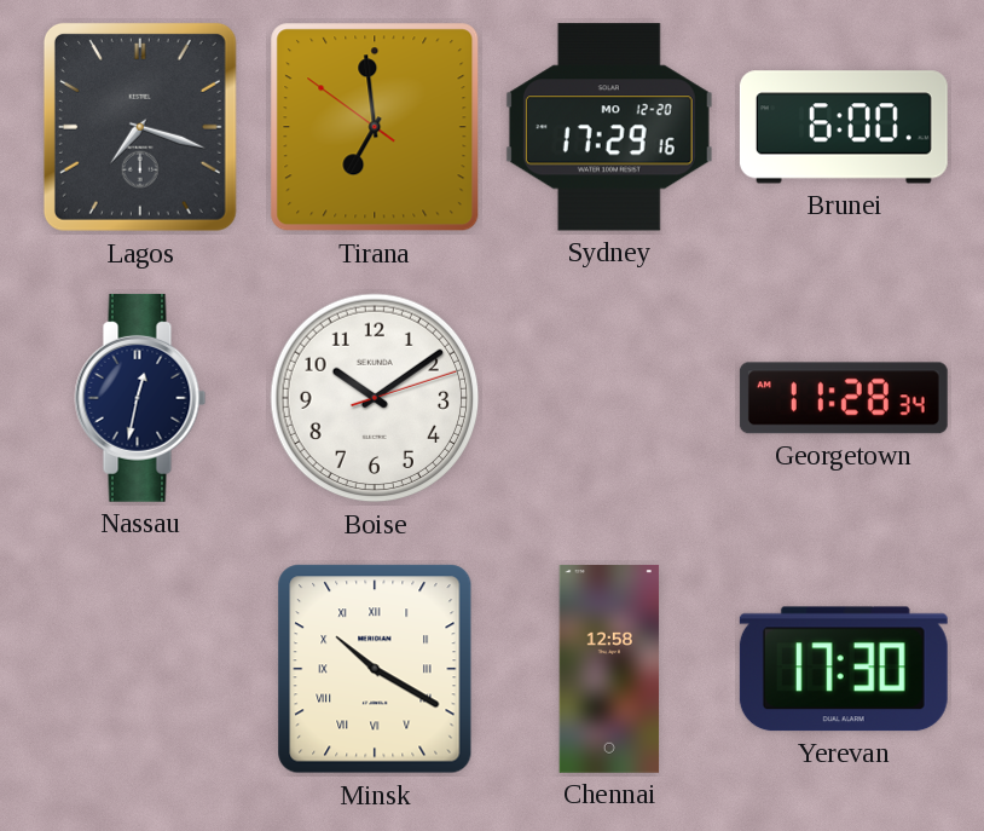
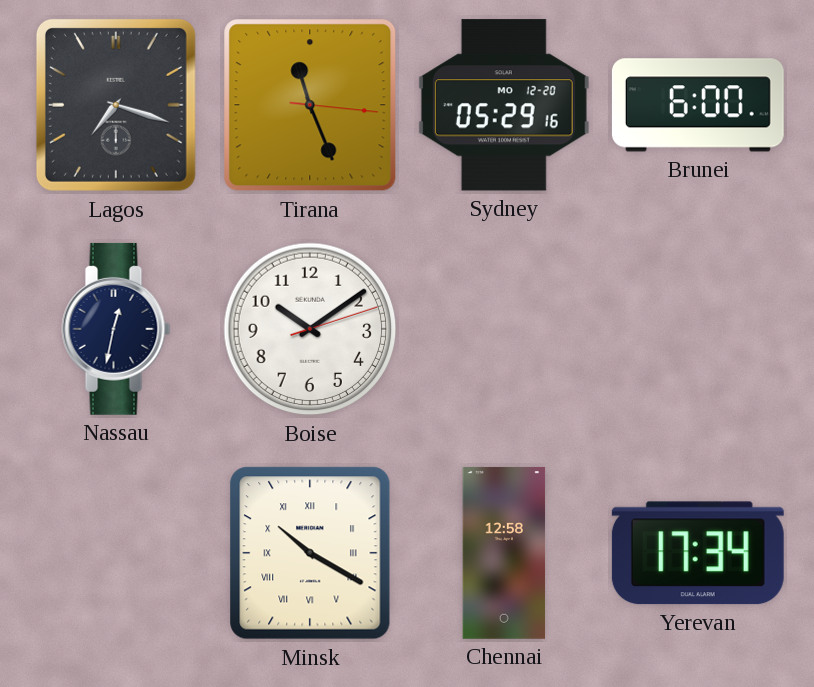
Tirana: 6:58 -> 11:26 (310, 105)
Sydney: 17:29 -> 05:29 (504, 105)
Georgetown: 11:28 -> none (844, 398)
Yerevan: 17:30 -> 17:34 (698, 553)
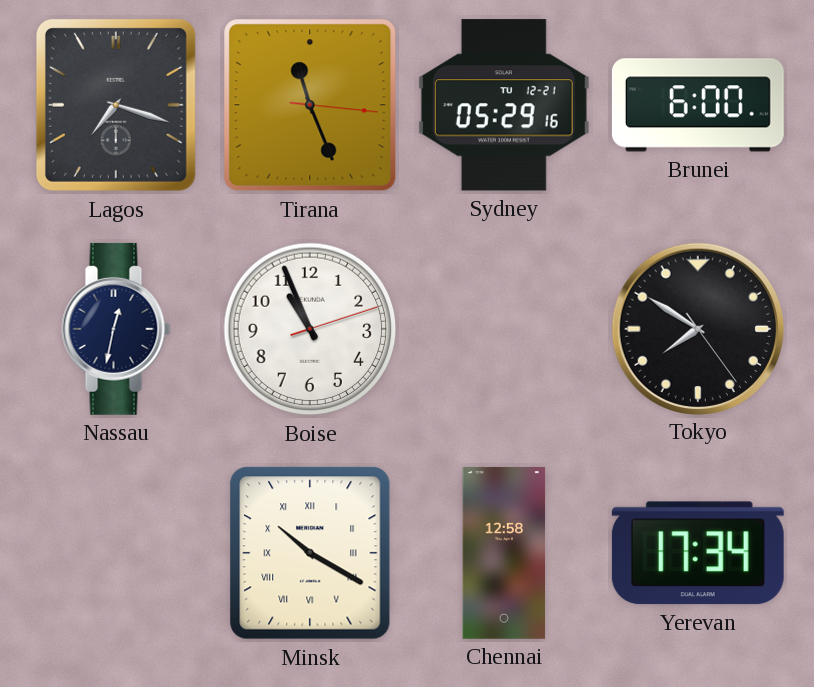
Sydney date: MO 12-20 -> TU 12-21 (504, 105)
Boise: 10:09 -> 10:56 (310, 329)
Tokyo: none -> 7:50 (697, 328)
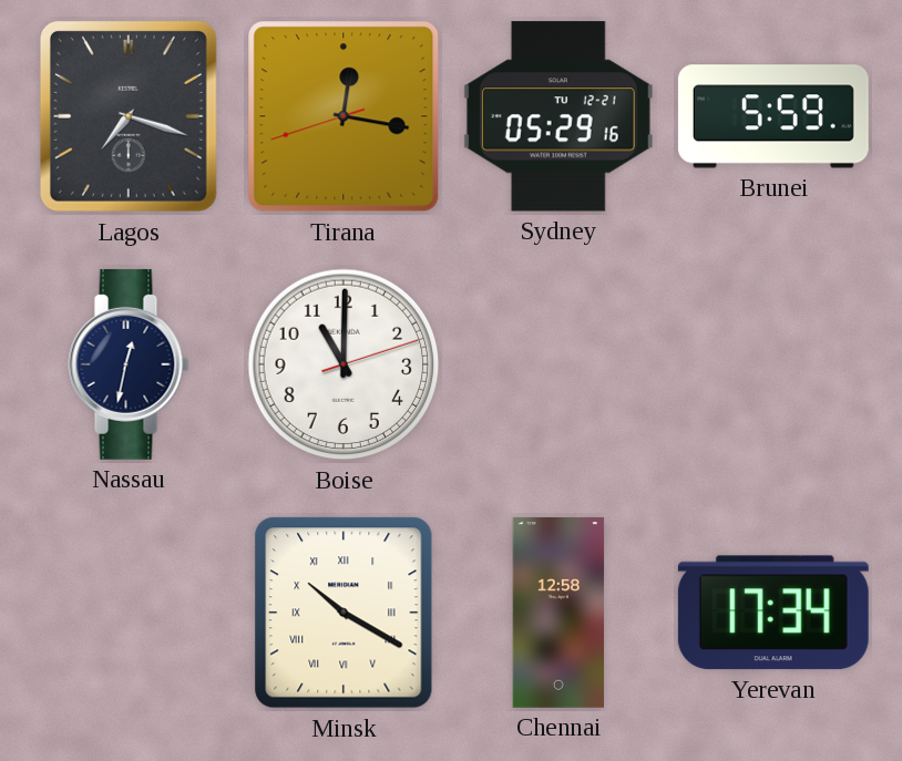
Tirana: 11:26 -> 12:16 (344, 116)
Brunei: 6:00 -> 5:59 (773, 116)
Boise: 10:56 -> 11:00 (344, 364)
Tokyo: 7:50 -> none (697, 328)
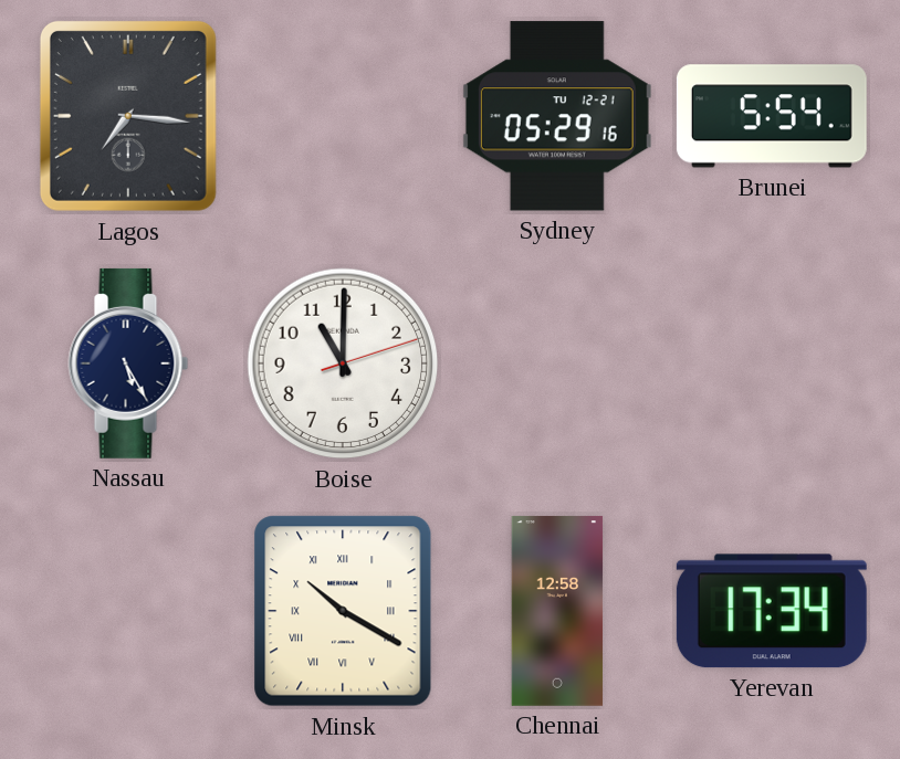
Lagos: 7:18 -> 7:16 (128, 116)
Tirana: 12:16 -> none (344, 116)
Brunei: 5:59 -> 5:54 (772, 116)
Nassau: 12:32 -> 5:25 (128, 363)
